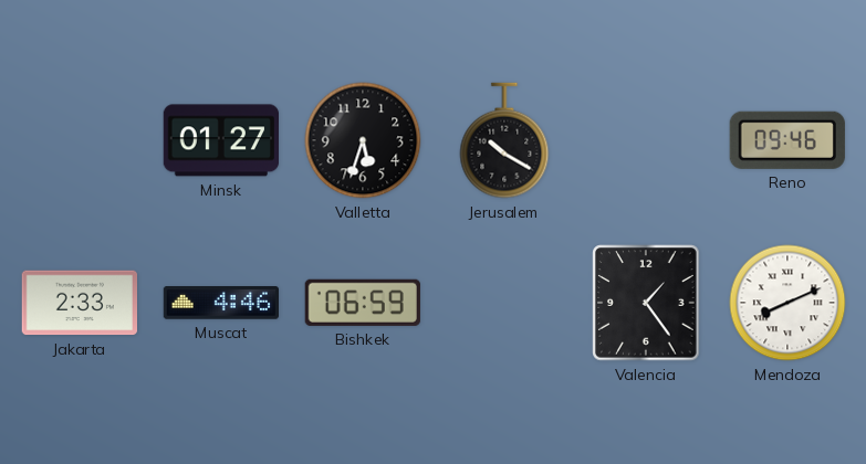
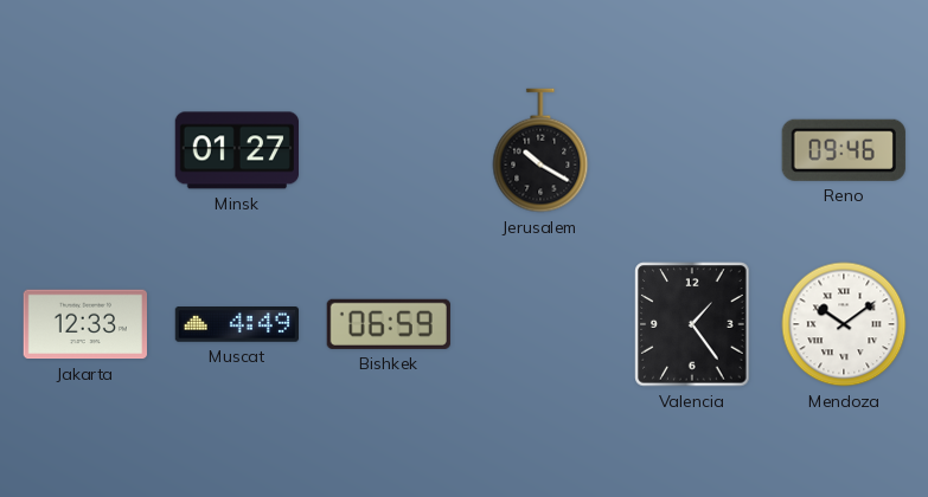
Valletta: 5:33 -> none (363, 140)
Jakarta: 2:33 -> 12:33 (84, 324)
Muscat: 4:46 -> 4:49 (236, 325)
Mendoza: 8:11 -> 10:09 (844, 324)
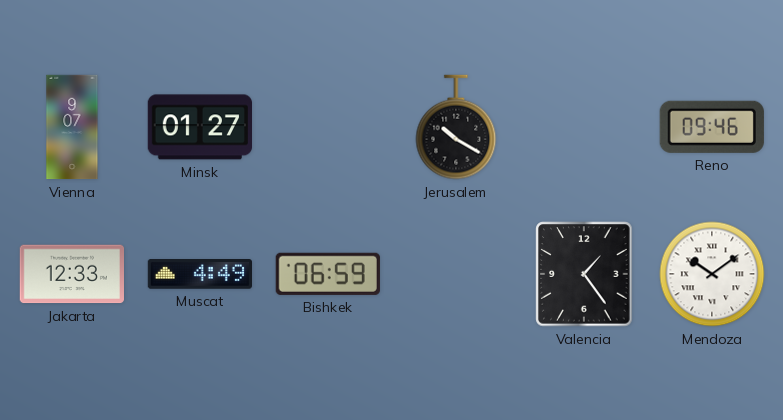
Vienna: none -> 9:07 (72, 127)
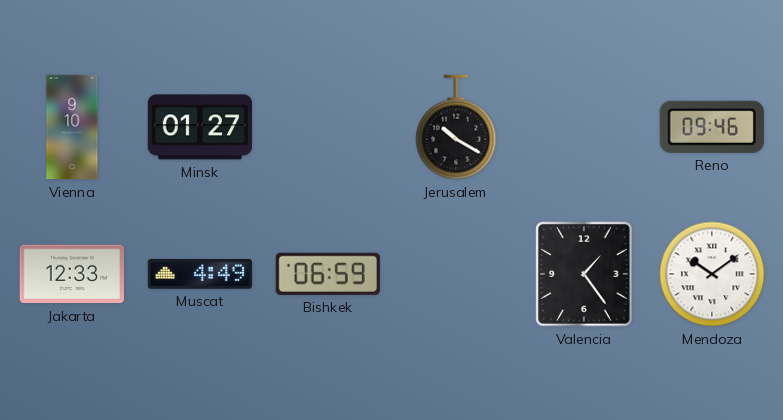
Vienna: 9:07 -> 9:10 (72, 127)
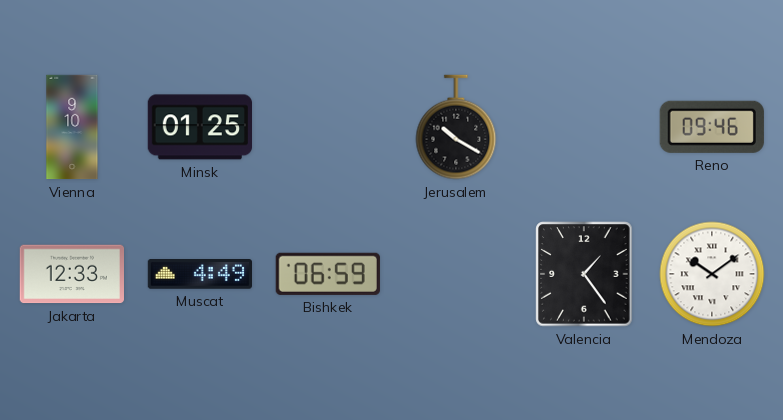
Minsk: 01:27 -> 01:25 (199, 127)
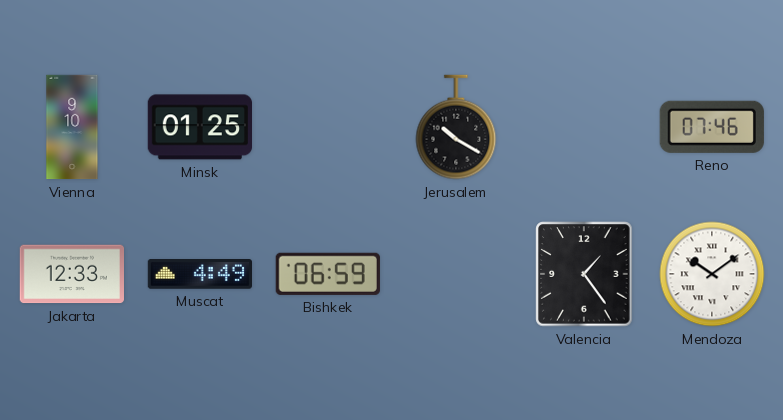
Reno: 09:46 -> 07:46 (712, 127)
